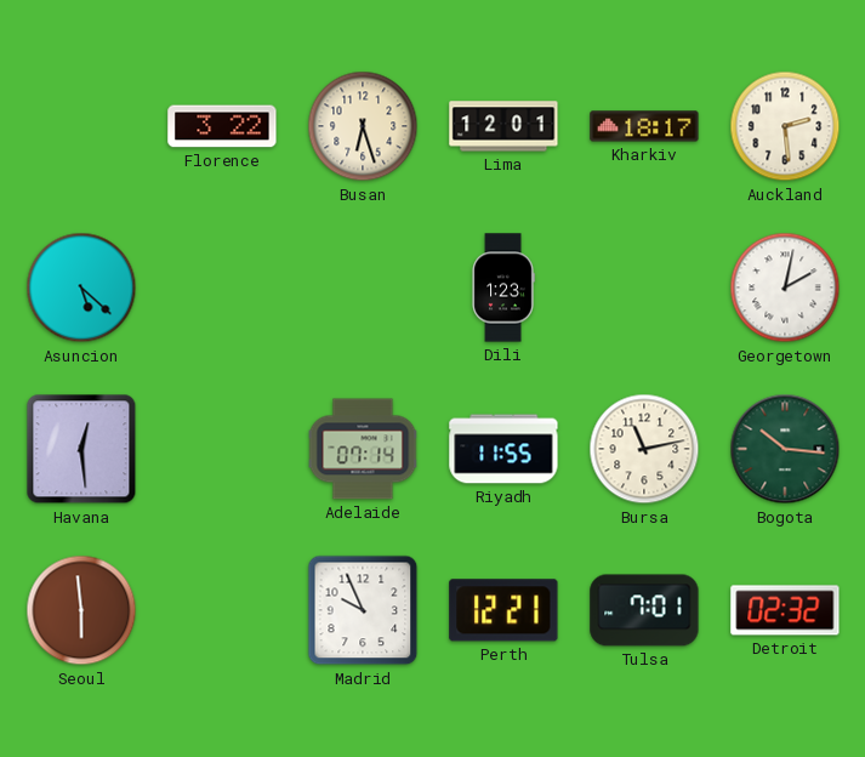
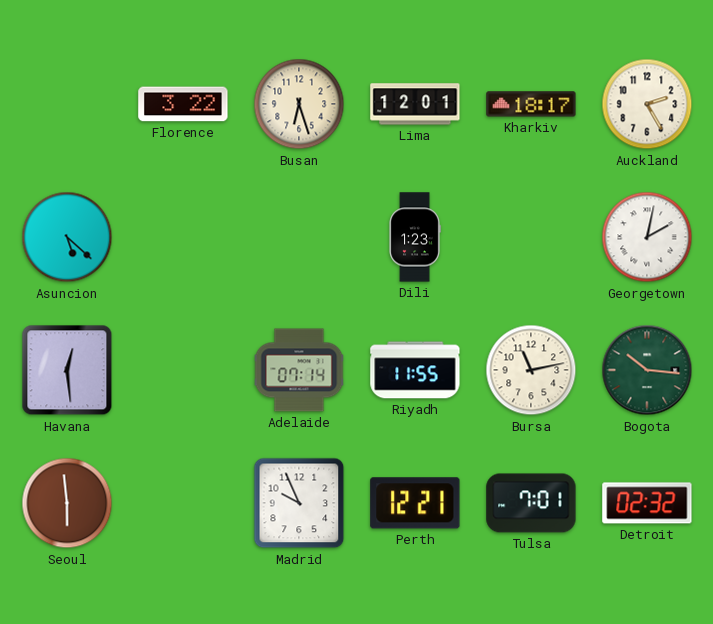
Auckland: 2:29 -> 2:25 (647, 104)
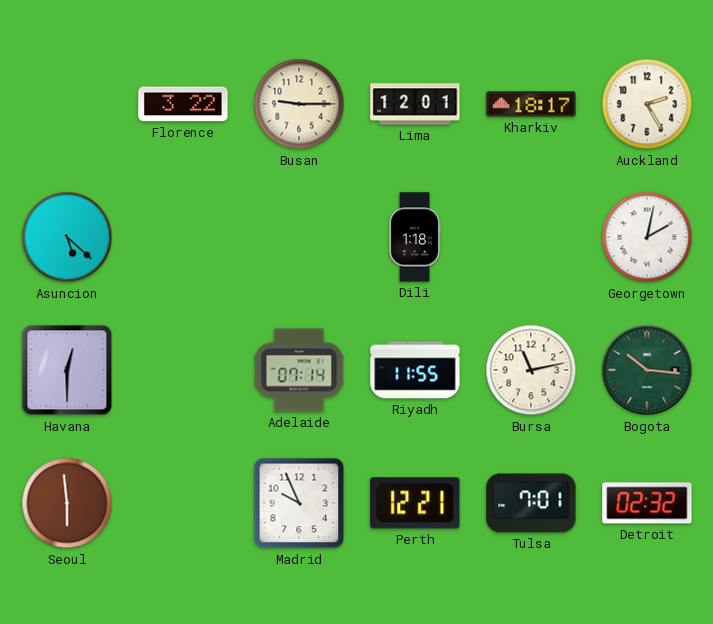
Busan: 6:27 -> 9:15 (299, 104)
Dili: 1:23 -> 1:18 (415, 237)
Havana: 12:29 -> 12:30 (67, 370)
